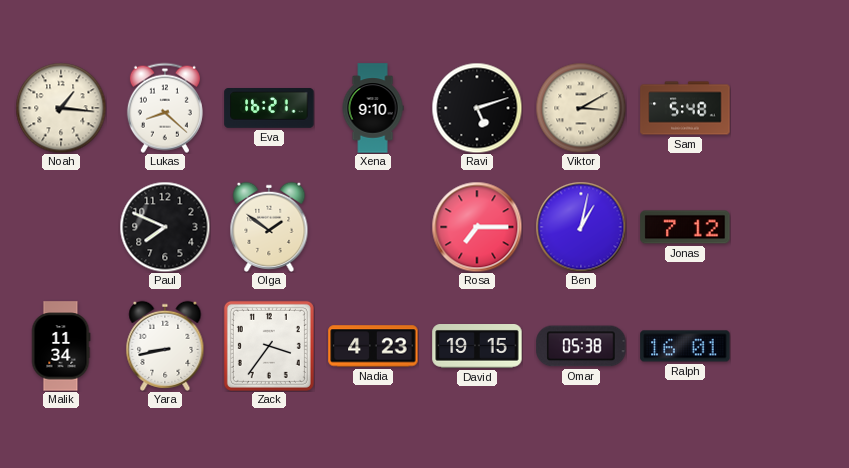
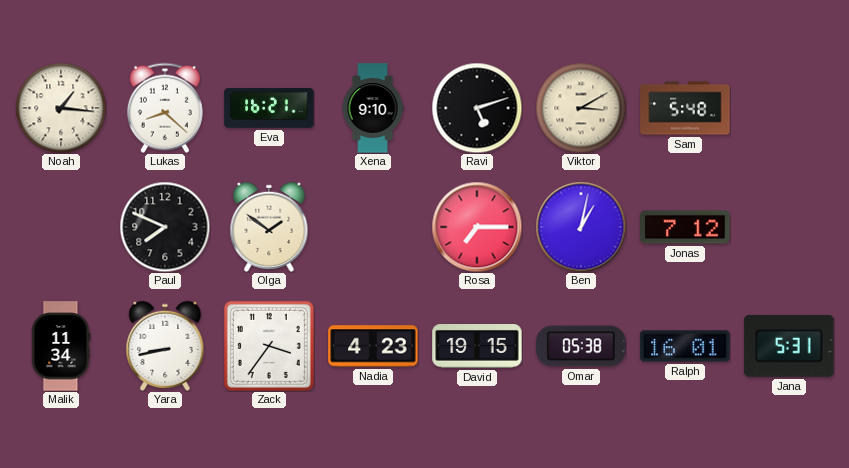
Jana: none -> 5:31 (789, 346)
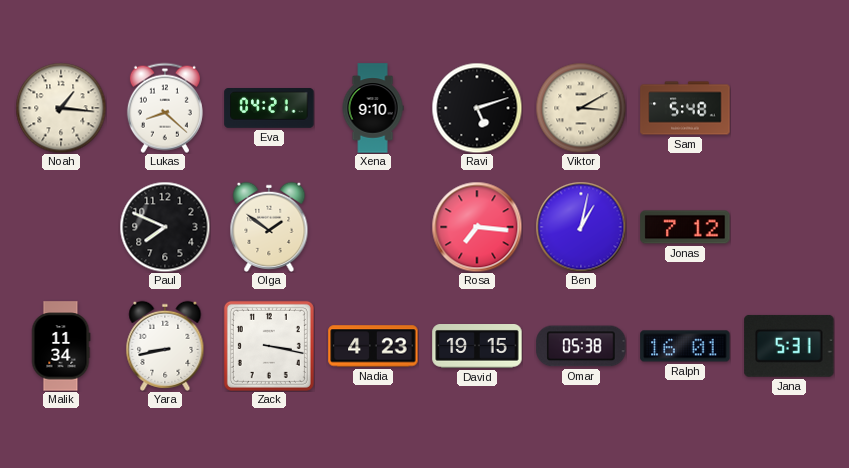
Eva: 16:21 -> 04:21 (269, 109)
Rosa: 7:15 -> 7:16 (477, 227)
Zack: 3:36 -> 3:17 (269, 346)
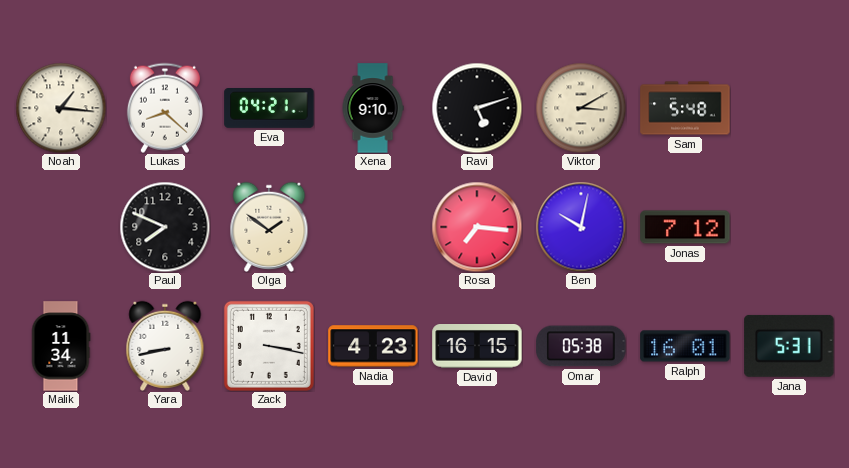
Ben: 1:02 -> 10:02 (581, 227)
David: 19:15 -> 16:15 (477, 347)
